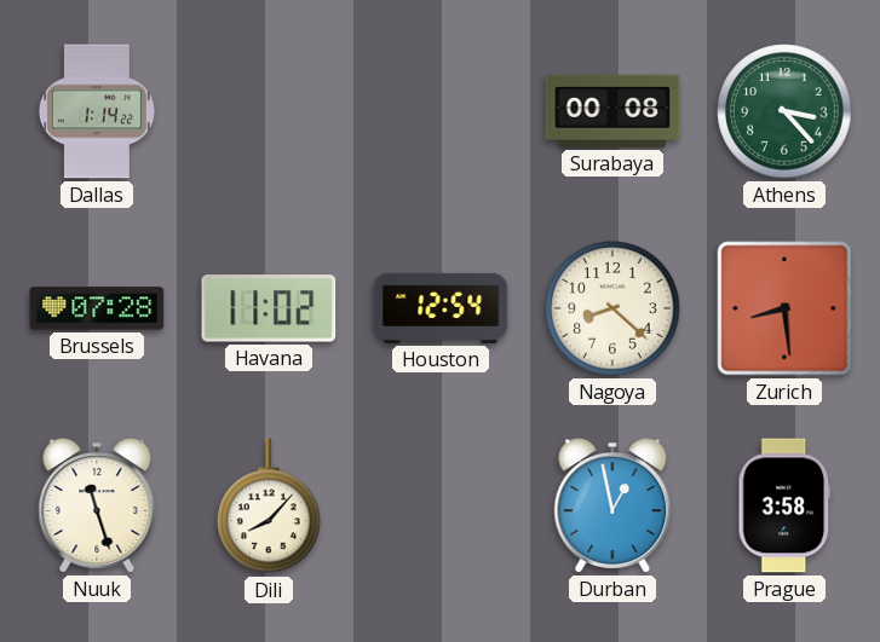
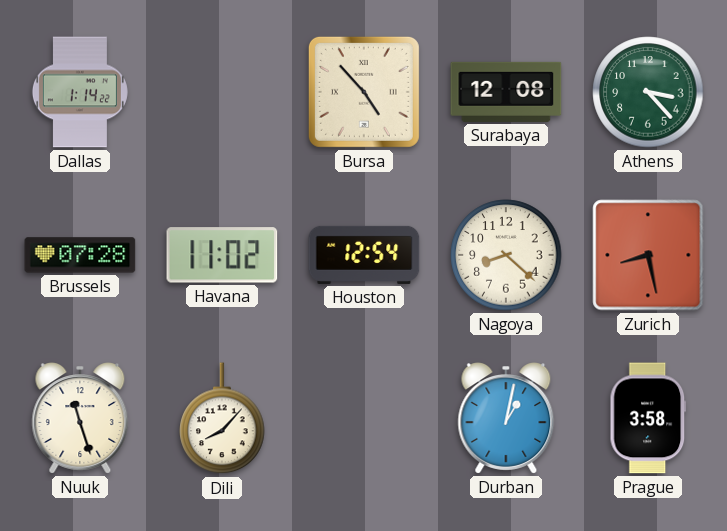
Bursa: none -> 4:53 (364, 92)
Surabaya: 00:08 -> 12:08 (506, 92)
Zurich: 8:29 -> 8:28 (648, 255)
Durban: 12:58 -> 1:02 (506, 418)
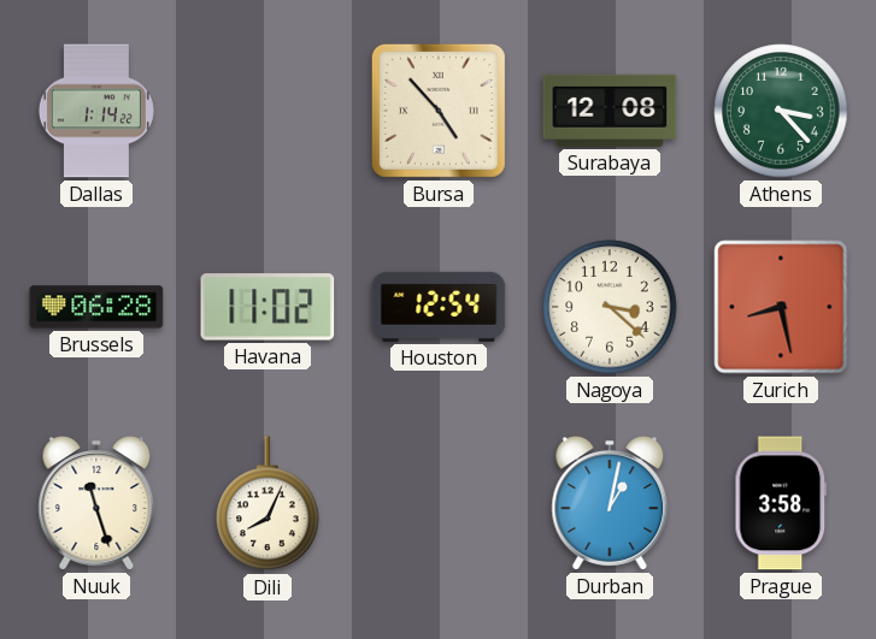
Brussels: 07:28 -> 06:28 (96, 307)
Nagoya: 8:22 -> 3:22 (610, 307)
Dili: 8:07 -> 8:04 (267, 504)
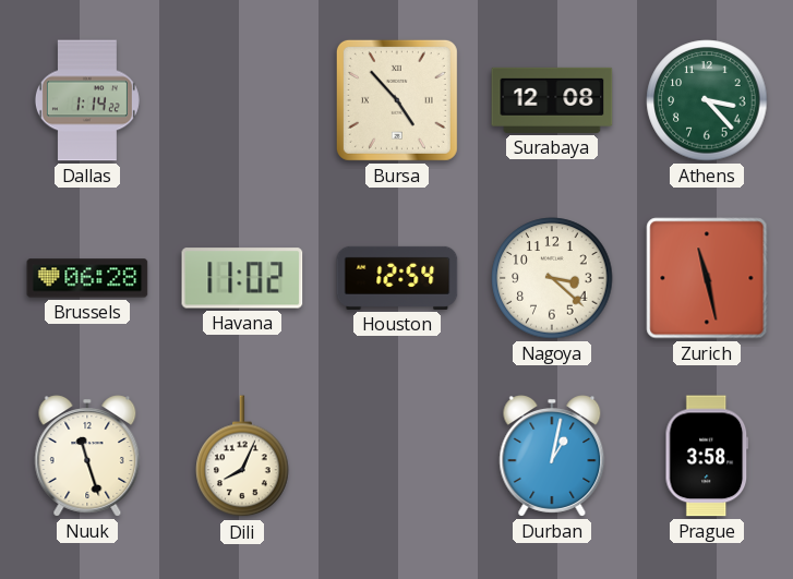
Zurich: 8:28 -> 11:28 (707, 278)
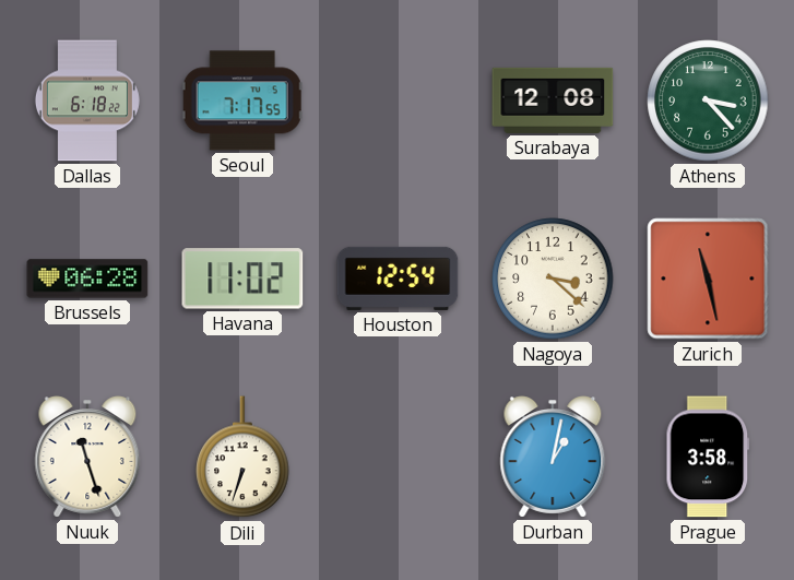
Dallas: 1:14 -> 6:18 (87, 100)
Seoul: none -> 7:17 (242, 100)
Bursa: 4:53 -> none (397, 100)
Dili: 8:04 -> 6:33 (242, 458)
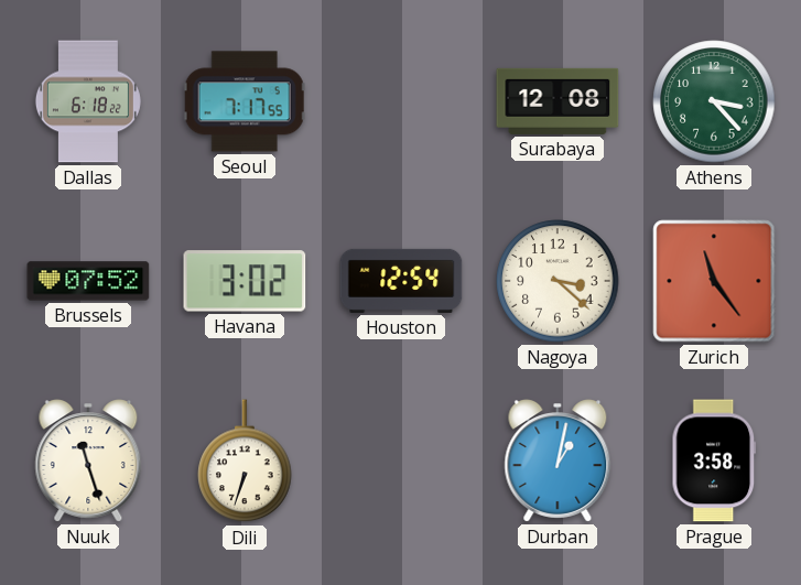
Brussels: 06:28 -> 07:52 (88, 281)
Havana: 11:02 -> 3:02 (245, 281)
Zurich: 11:28 -> 11:24 (714, 281)
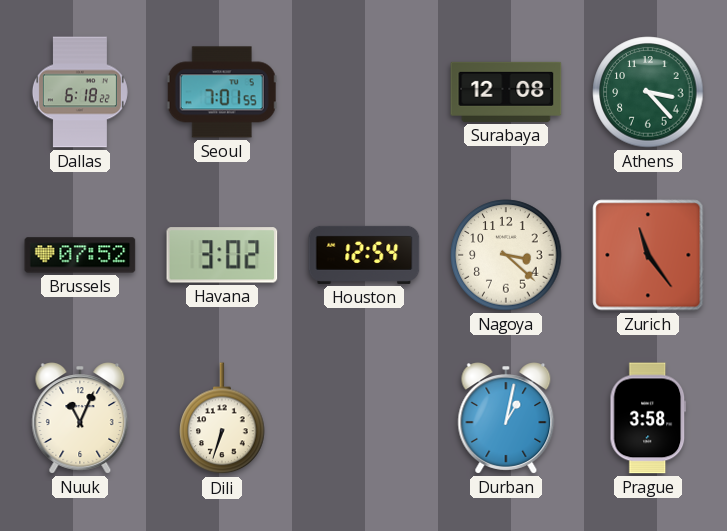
Seoul: 7:17 -> 7:01 (222, 92)
Nuuk: 11:27 -> 11:04 (80, 418)
